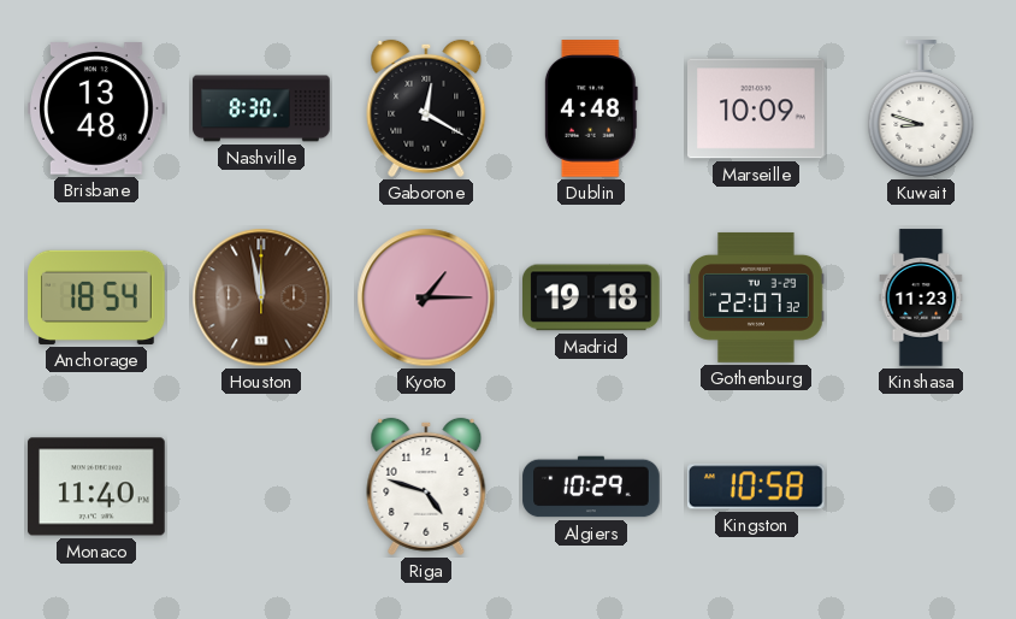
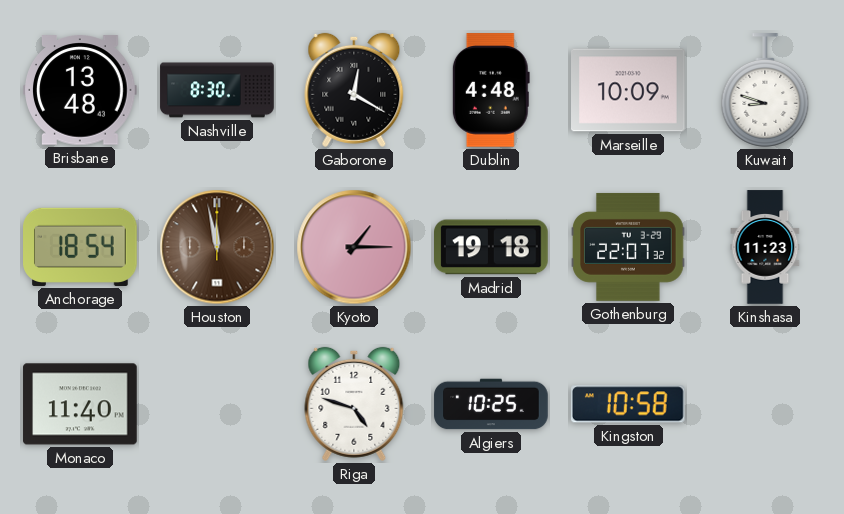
Algiers: 10:29 -> 10:25 (491, 404)
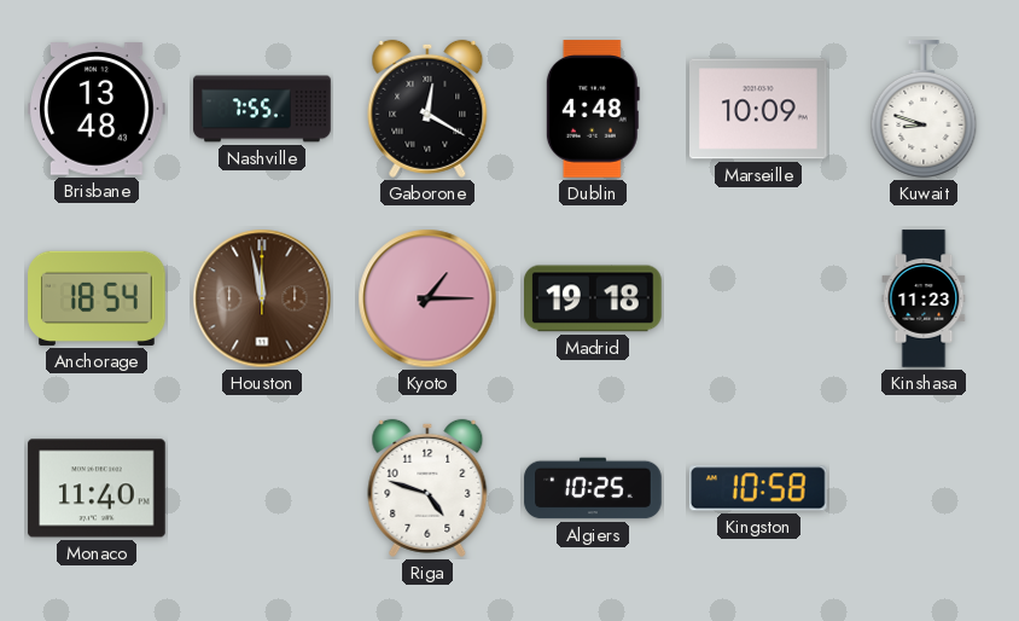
Nashville: 8:30 -> 7:55 (262, 109)
Gothenburg: 22:07 -> none (628, 247)
